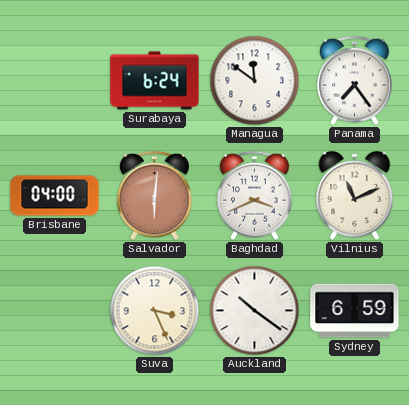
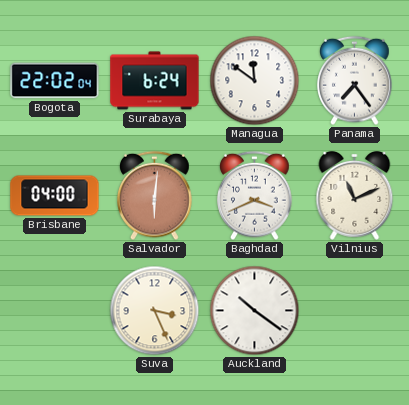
Bogota: none -> 22:02 (55, 81)
Sydney: 6:59 -> none (355, 311)
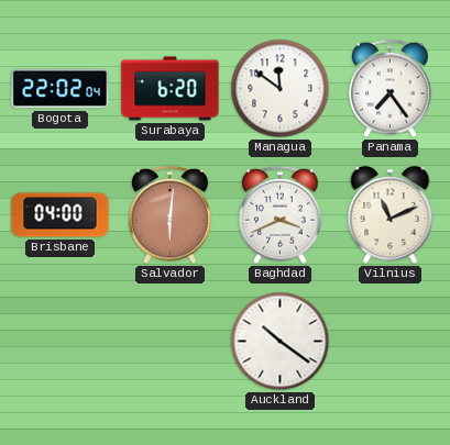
Surabaya: 6:24 -> 6:20 (171, 89)
Suva: 3:26 -> none (155, 311)
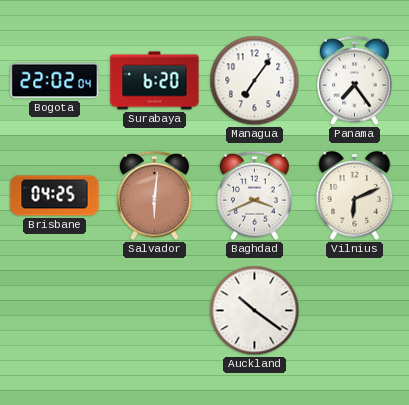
Managua: 11:51 -> 7:06 (255, 81)
Brisbane: 04:00 -> 04:25 (55, 196)
Vilnius: 11:11 -> 6:11 (355, 195)
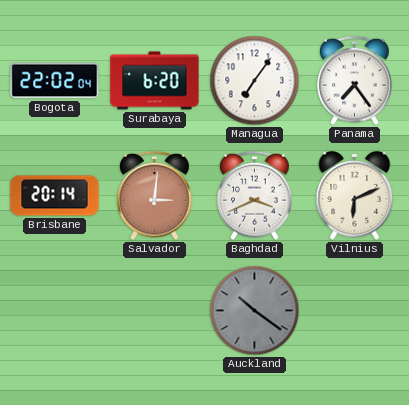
Brisbane: 04:25 -> 20:14 (55, 196)
Salvador: 6:01 -> 3:01 (155, 196)
Auckland dial: white -> grey (255, 311)
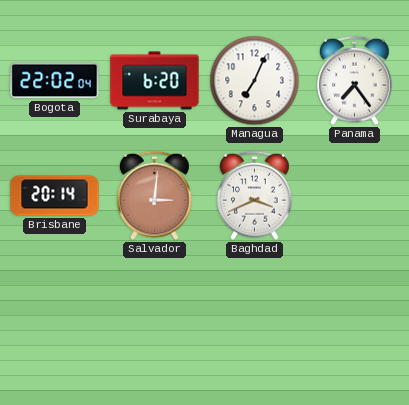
Managua: 7:06 -> 7:04 (255, 81)
Vilnius: 6:11 -> none (355, 195)
Auckland: 10:21 -> none (255, 311)
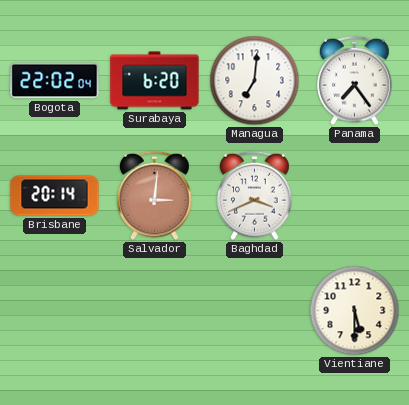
Managua: 7:04 -> 7:01 (255, 81)
Vientiane: none -> 5:30 (355, 311)
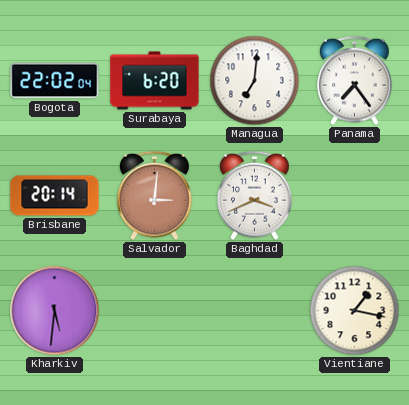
Kharkiv: none -> 5:31 (55, 311)
Vientiane: 5:30 -> 1:17 (355, 311)
